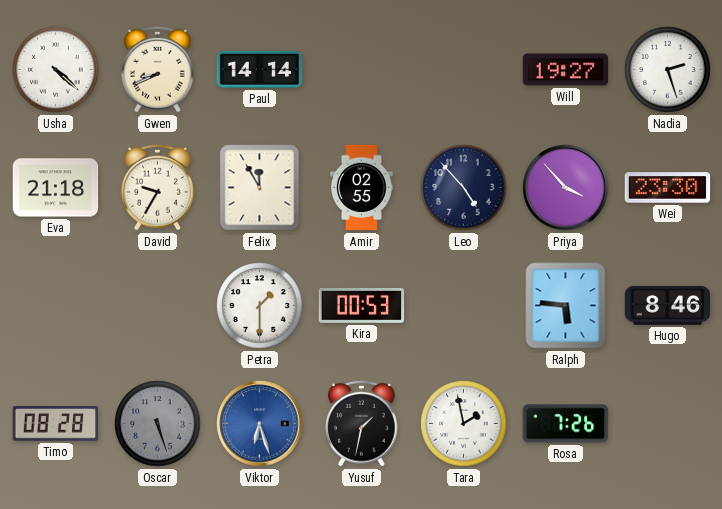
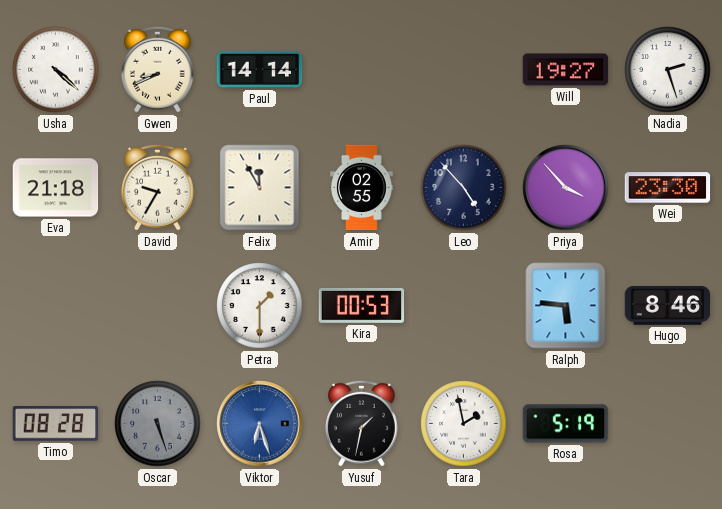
Rosa: 7:26 -> 5:19 (566, 424)
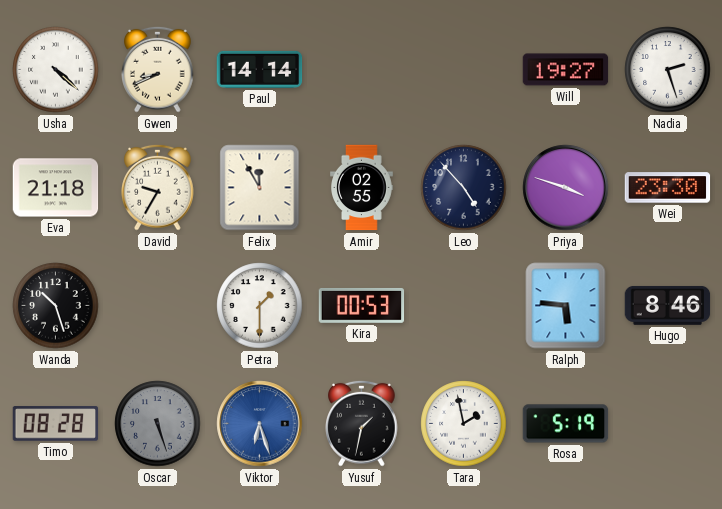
Priya: 3:53 -> 3:48 (566, 188)
Wanda: none -> 10:27 (56, 306)
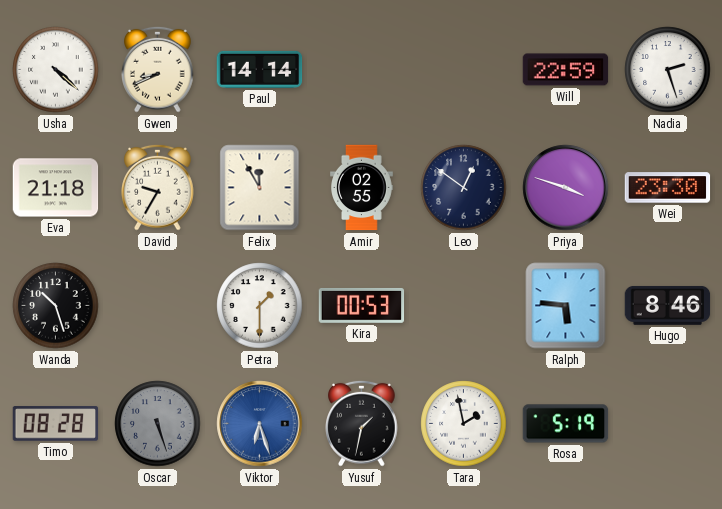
Will: 19:27 -> 22:59 (566, 70)
Leo: 4:53 -> 12:51 (464, 188)
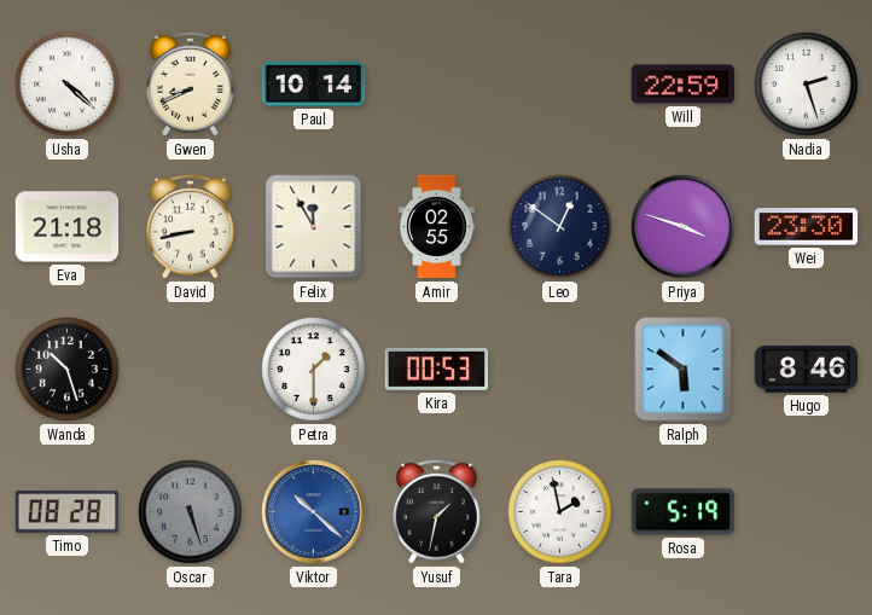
Paul: 14:14 -> 10:14 (314, 83)
David: 9:35 -> 8:43 (191, 226)
Ralph: 5:46 -> 5:51 (684, 370)
Viktor: 6:27 -> 10:22 (314, 512)
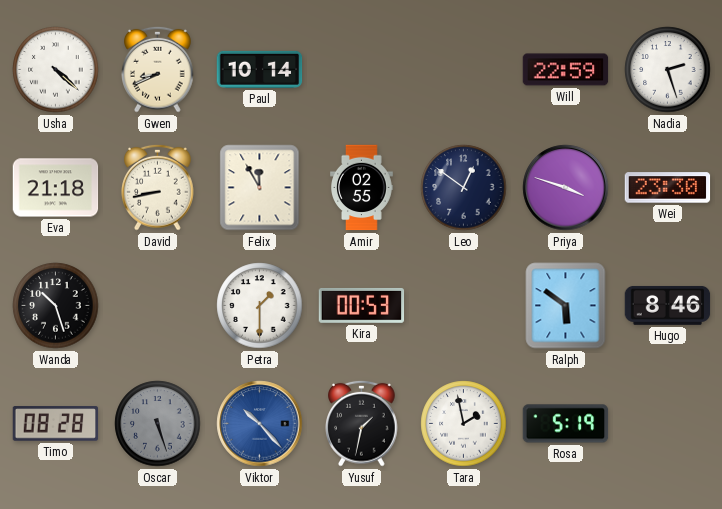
Viktor: 10:22 -> 10:23 (260, 424)
